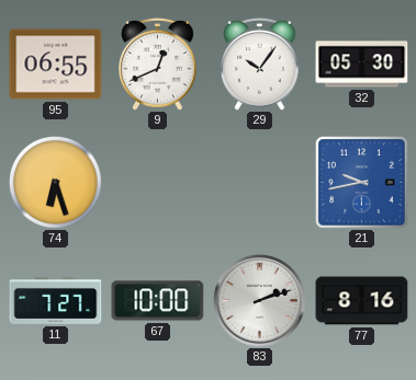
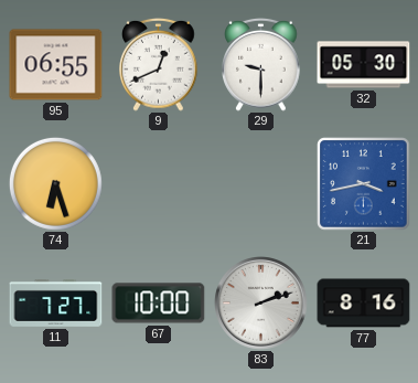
29: 10:06 -> 9:30 (261, 64)
21: 9:43 -> 3:43 (364, 184)
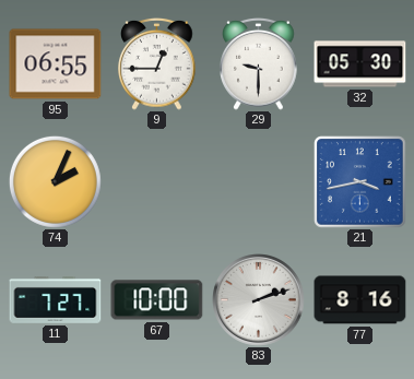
9: 12:41 -> 12:45 (157, 63)
74: 6:27 -> 2:04 (55, 181)
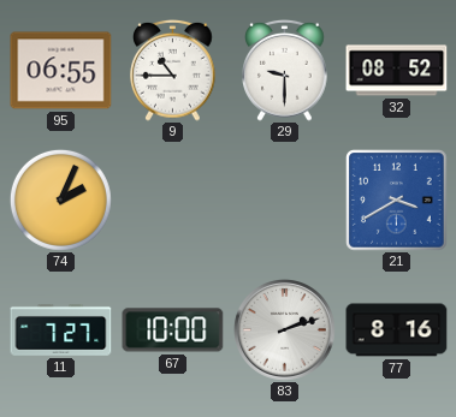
9: 12:45 -> 10:45 (173, 70)
32: 05:30 -> 08:52 (397, 71)
21: 3:43 -> 3:40 (397, 201)
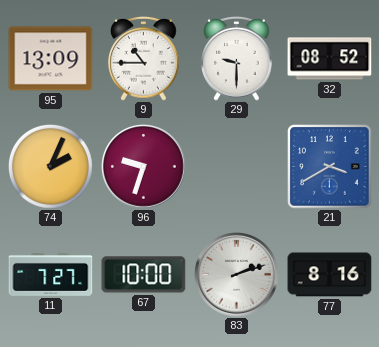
95: 06:55 -> 13:09 (51, 59)
96: none -> 9:33 (144, 167)
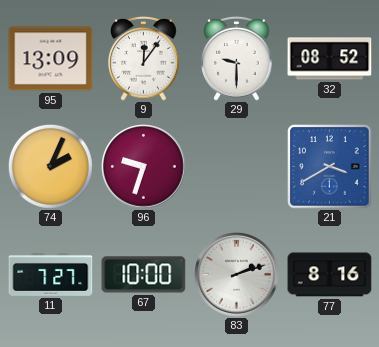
9: 10:45 -> 12:06 (144, 58)
